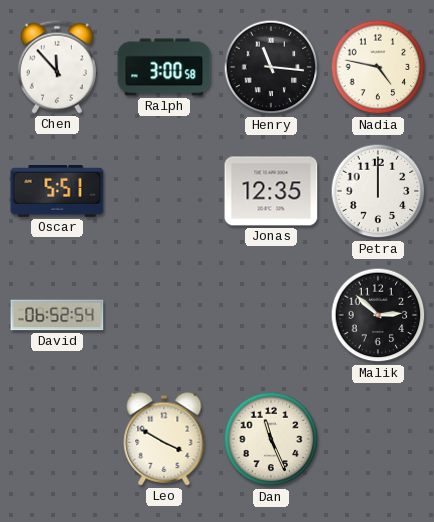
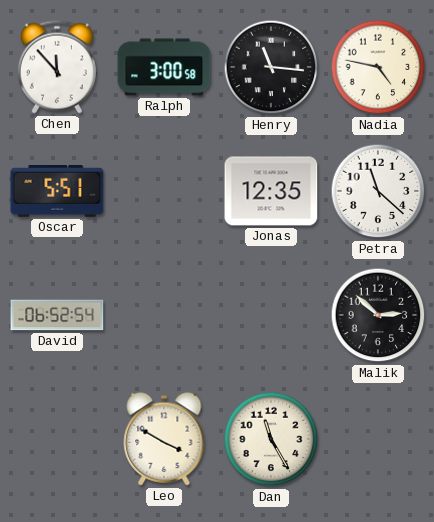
Petra: 12:00 -> 11:22 (378, 191)
Dan: 11:26 -> 11:25 (271, 439)
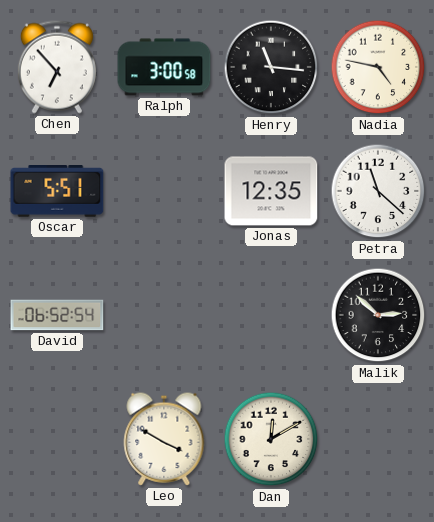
Chen: 11:53 -> 6:53 (57, 67)
Dan: 11:25 -> 12:10 (271, 439)
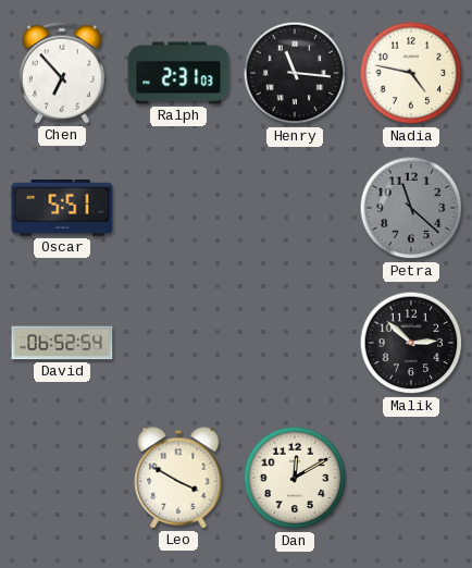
Ralph: 3:00 -> 2:31 (178, 73)
Jonas: 12:35 -> none (271, 191)
Petra dial: white -> grey (411, 208)
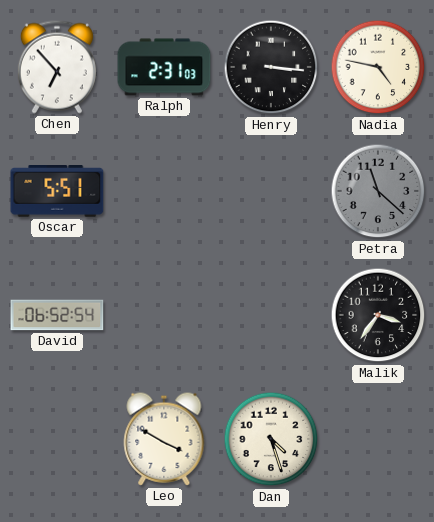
Henry: 11:16 -> 3:16 (271, 67)
Malik: 2:52 -> 3:36 (378, 315)
Dan: 12:10 -> 4:27 (271, 439)
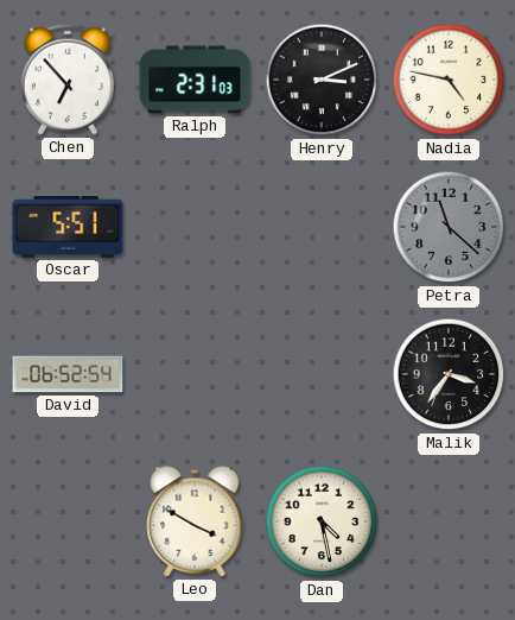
Henry: 3:16 -> 3:11 (322, 80)
Dan: 4:27 -> 4:28 (322, 521)
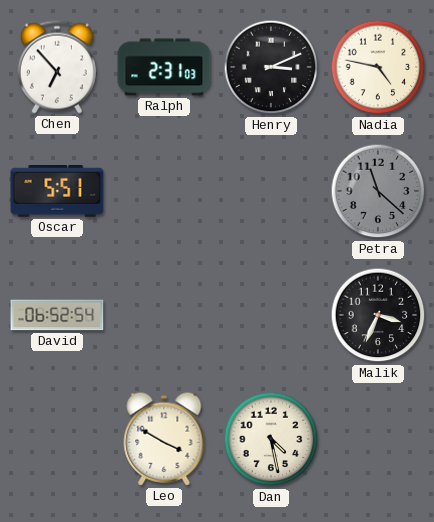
Malik: 3:36 -> 3:34 (378, 315)
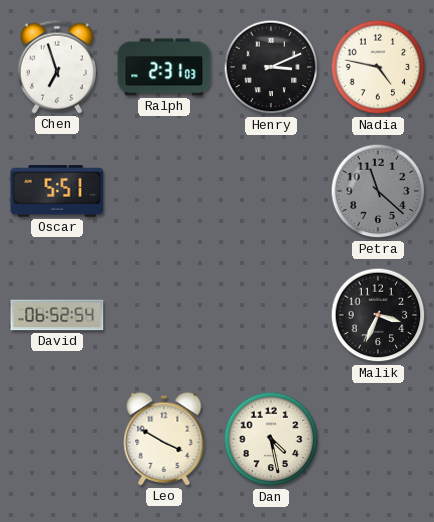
Chen: 6:53 -> 6:57 (57, 67)
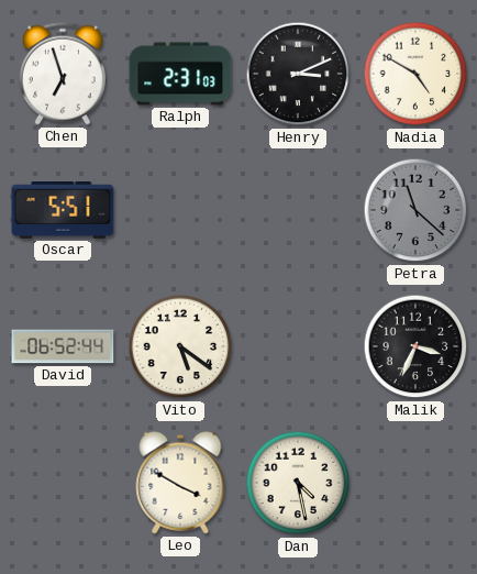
Nadia: 4:47 -> 4:50 (415, 74)
David: 06:52:54 -> 06:52:44 (63, 346)
Vito: none -> 5:21 (180, 346)
